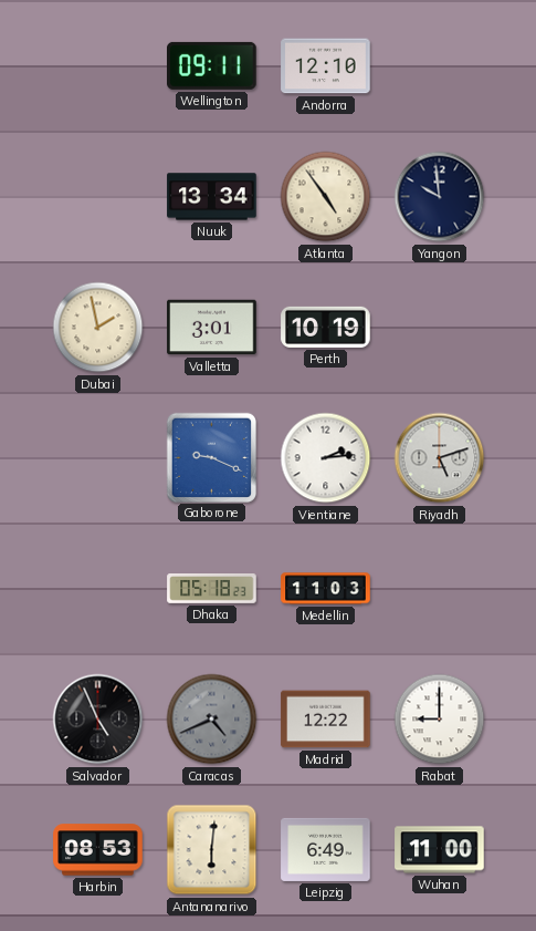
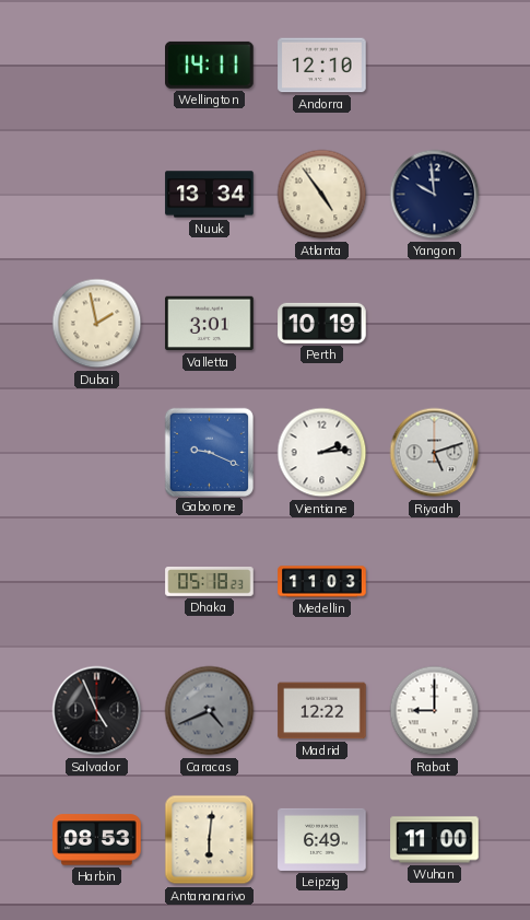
Wellington: 09:11 -> 14:11 (210, 65)
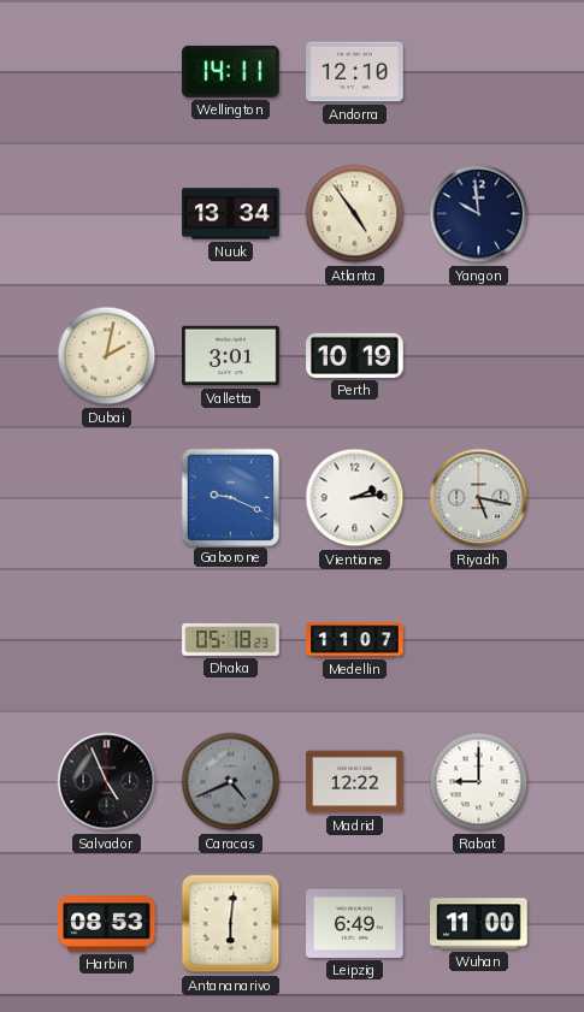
Dubai: 1:58 -> 2:02 (107, 356)
Riyadh: 5:12 -> 5:17 (479, 498)
Medellin: 11:03 -> 11:07 (355, 640)
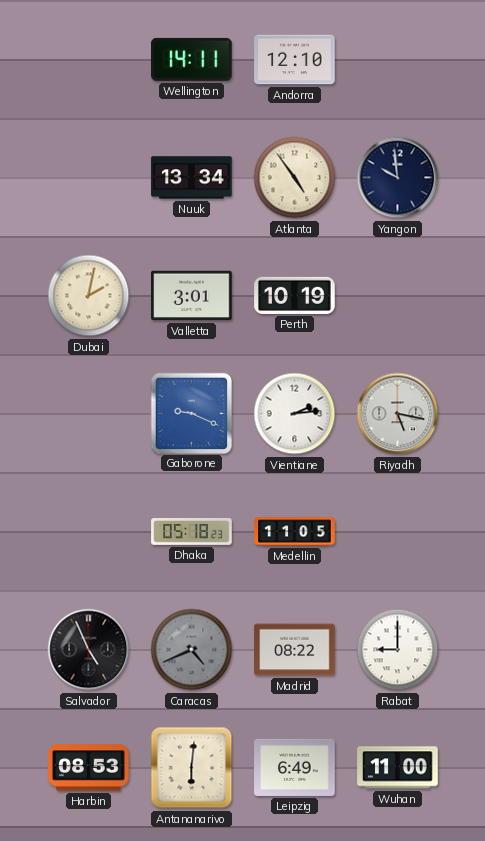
Medellin: 11:07 -> 11:05 (295, 532)
Madrid: 12:22 -> 08:22 (295, 650)
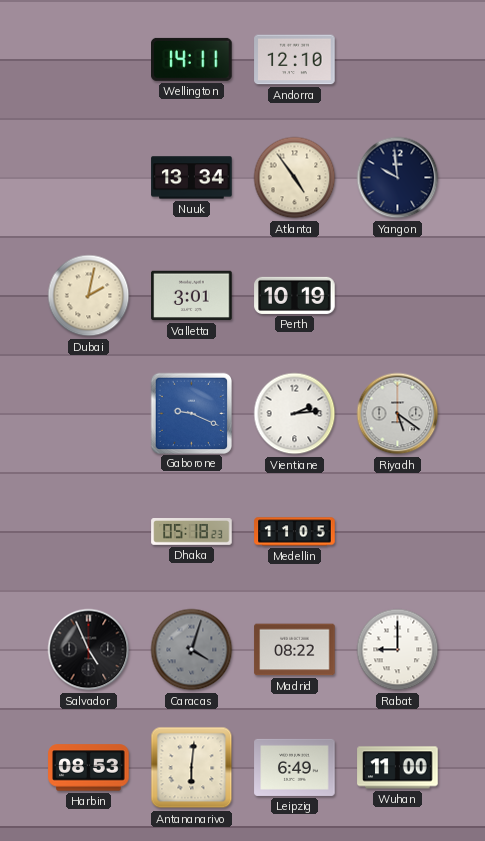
Riyadh: 5:17 -> 5:21 (398, 414)
Caracas: 4:41 -> 4:03 (192, 650)
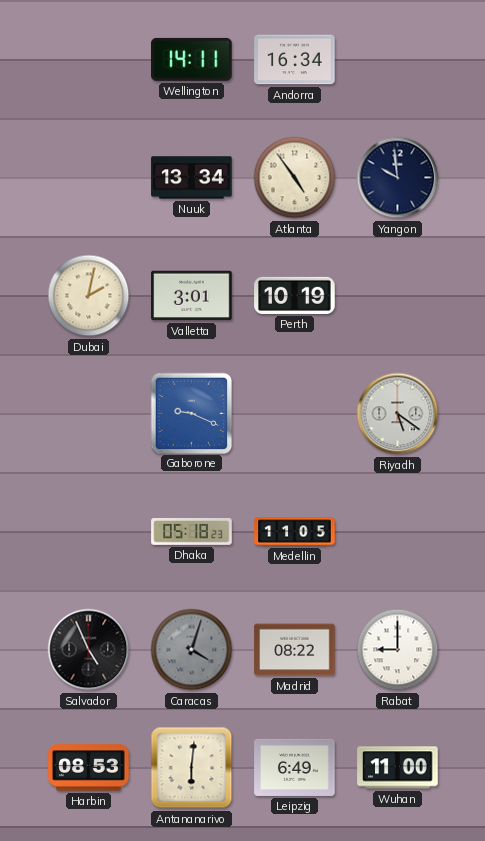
Andorra: 12:10 -> 16:34 (295, 60)
Vientiane: 2:14 -> none (295, 414)
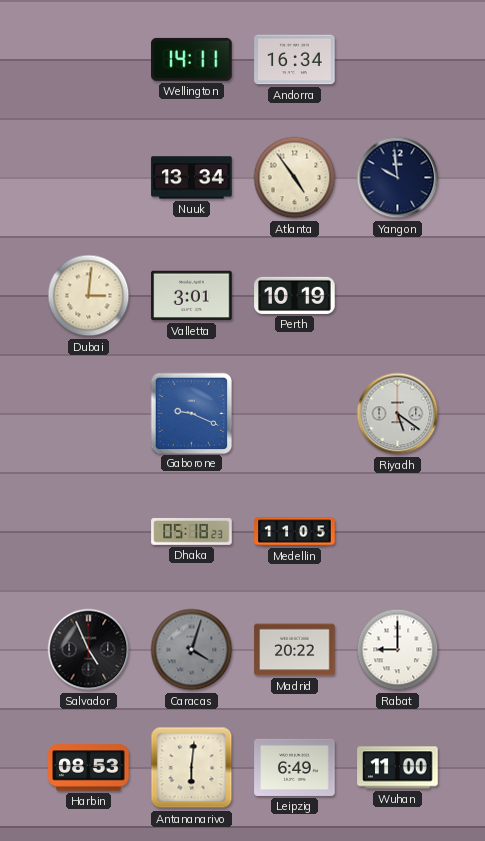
Dubai: 2:02 -> 3:01 (89, 296)
Madrid: 08:22 -> 20:22 (295, 650)
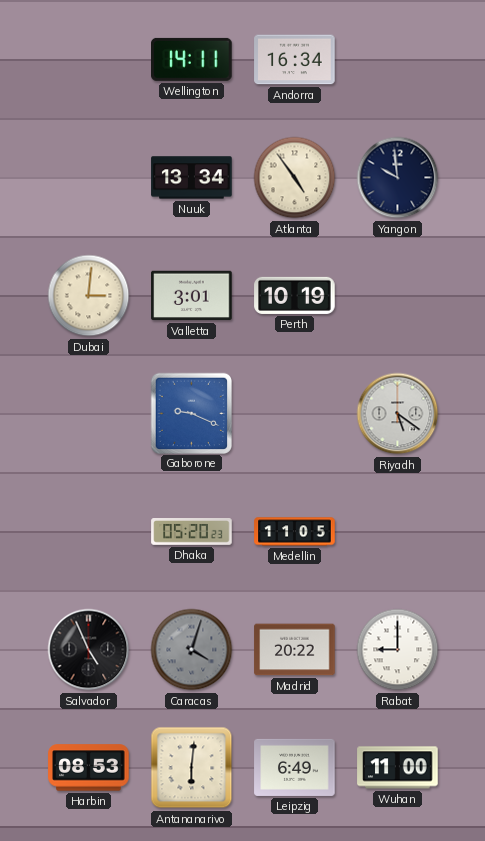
Dhaka: 05:18 -> 05:20 (192, 532)
